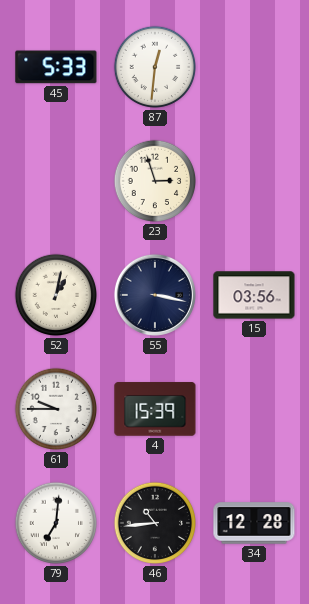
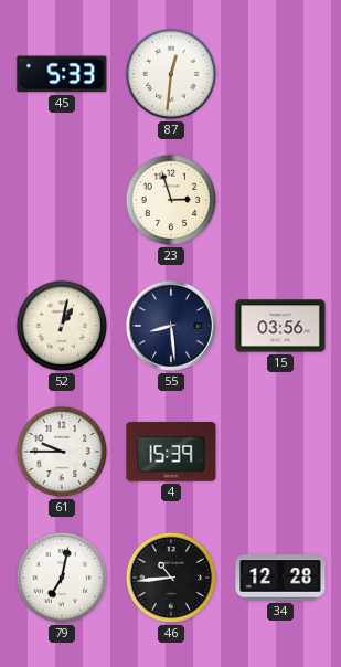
55: 3:17 -> 8:29 (171, 326)
79: 7:01 -> 7:02 (62, 578)
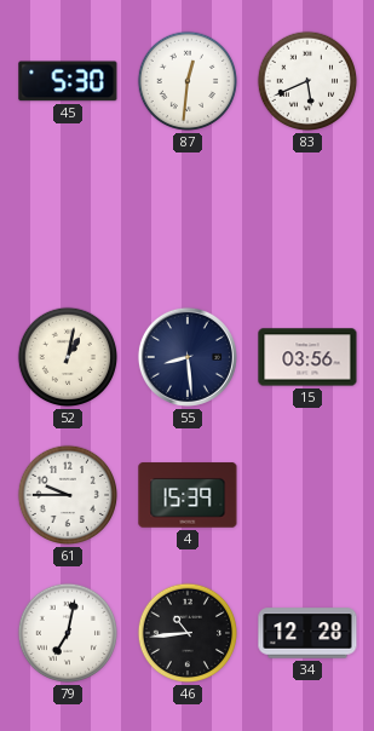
45: 5:33 -> 5:30 (68, 81)
83: none -> 5:41 (307, 81)
23: 2:57 -> none (171, 200)
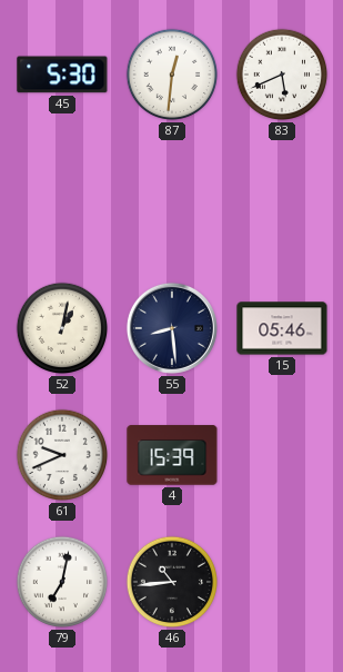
15: 03:56 -> 05:46 (282, 328)
61: 9:45 -> 9:41 (62, 455)
34: 12:28 -> none (307, 633)
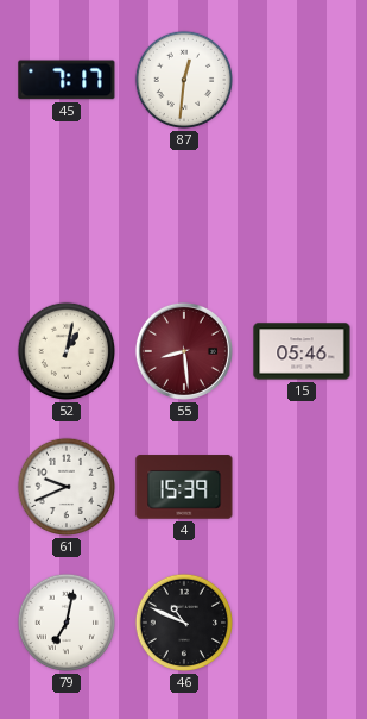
45: 5:30 -> 7:17 (67, 80)
83: 5:41 -> none (282, 75)
55 dial: navy -> burgundy (184, 351)
46: 10:44 -> 10:49 (184, 623)
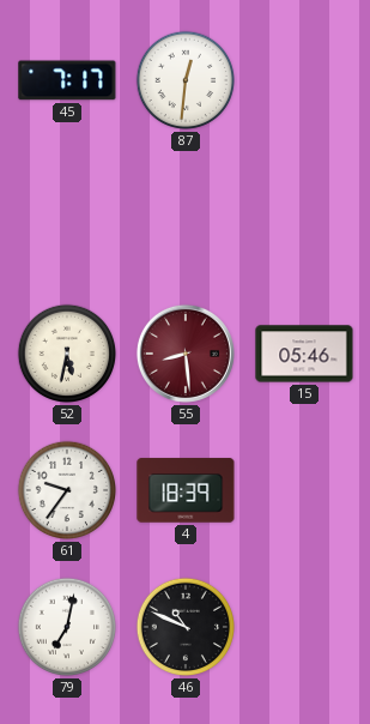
52: 1:02 -> 5:32 (67, 354)
61: 9:41 -> 9:36 (67, 490)
4: 15:39 -> 18:39 (186, 490)
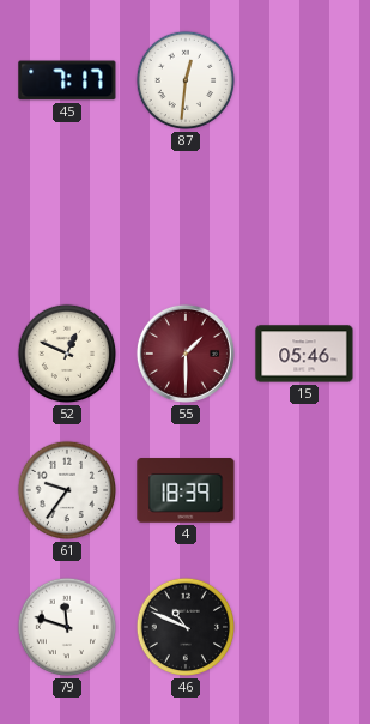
52: 5:32 -> 12:49 (67, 354)
55: 8:29 -> 1:30 (186, 354)
79: 7:02 -> 11:48 (67, 627)
